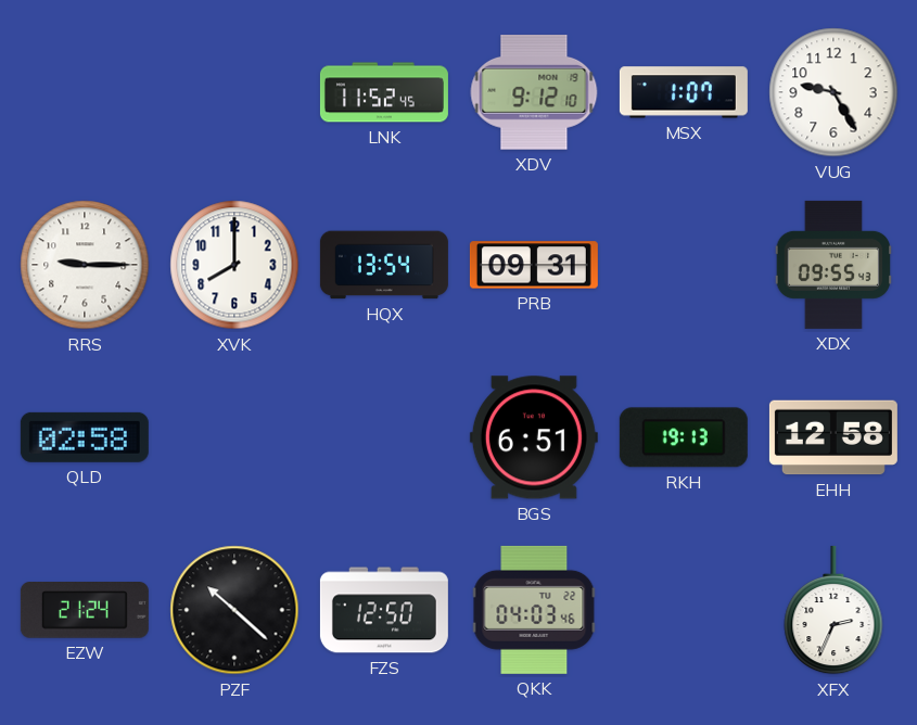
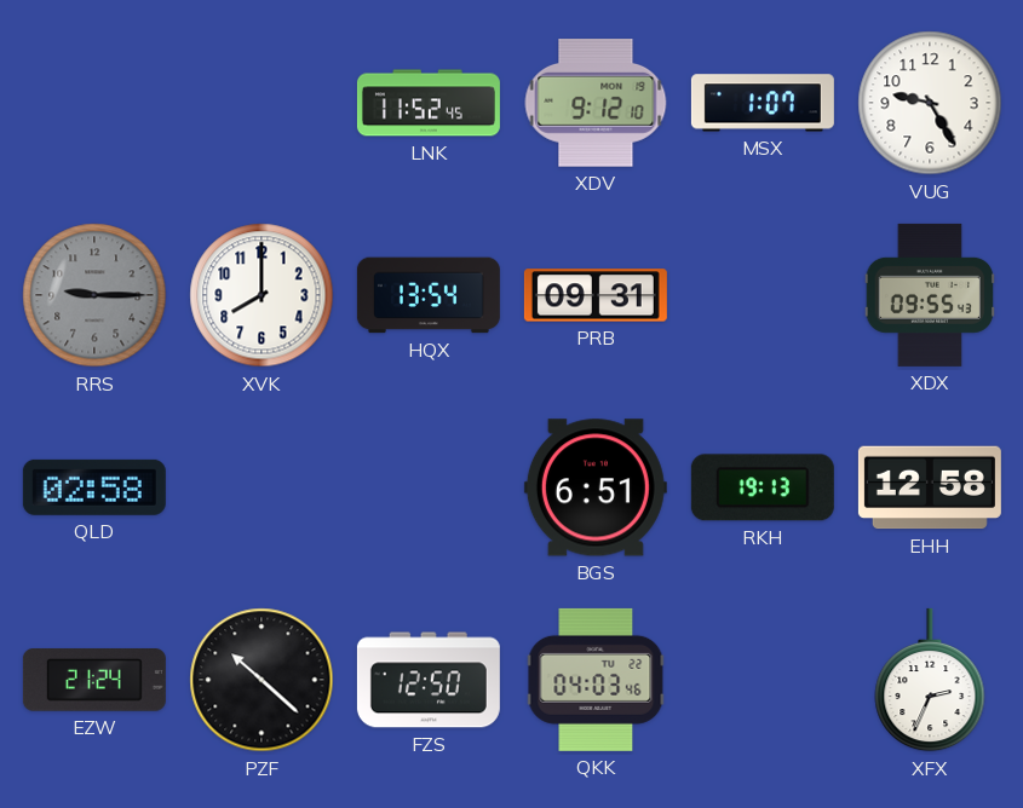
RRS dial: white -> grey (94, 295)
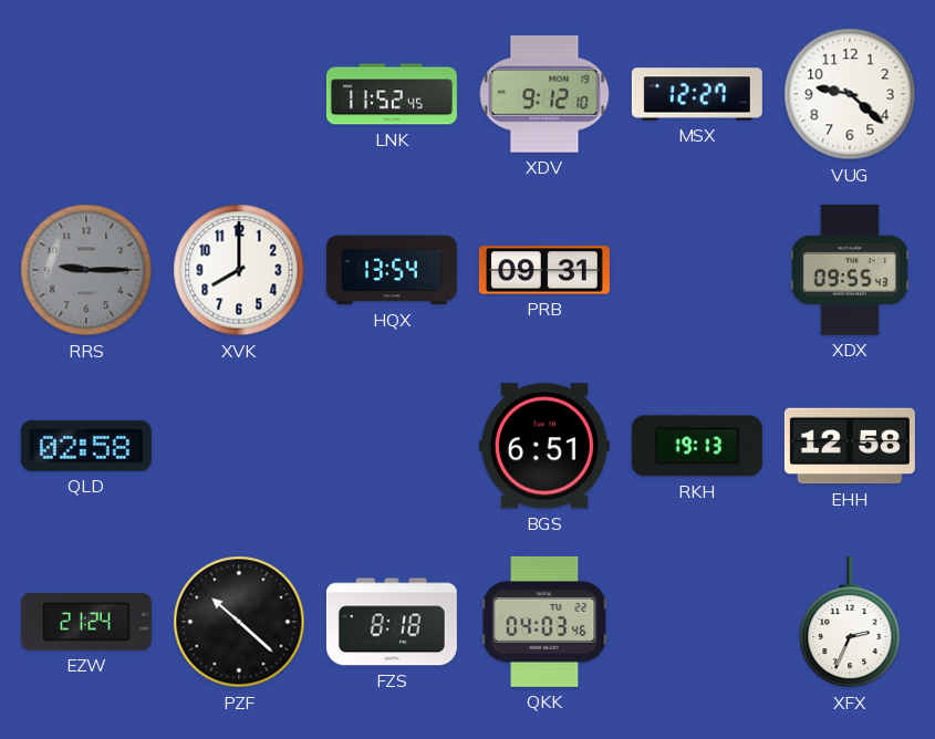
MSX: 1:07 -> 12:27 (697, 94)
VUG: 9:25 -> 9:22 (850, 94)
FZS: 12:50 -> 8:18 (392, 622)
